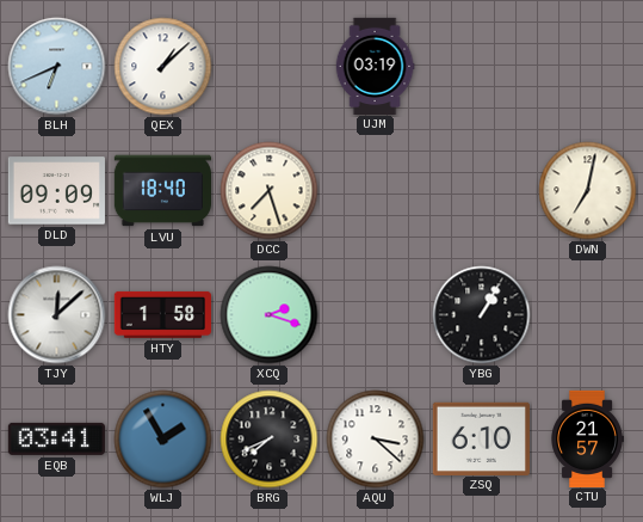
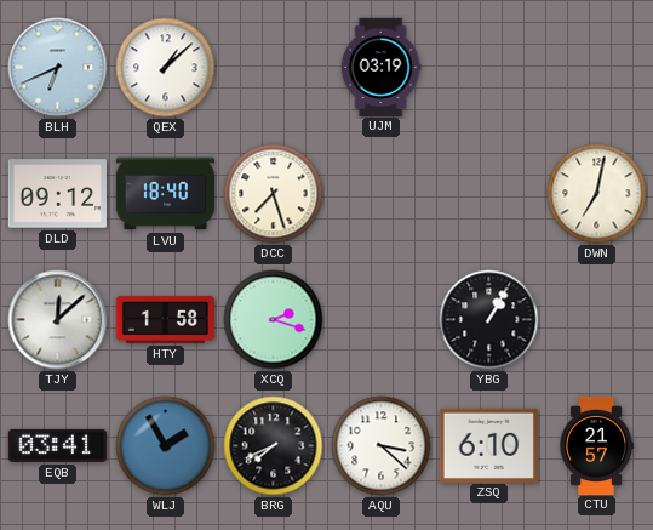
DLD: 09:09 -> 09:12 (57, 194)
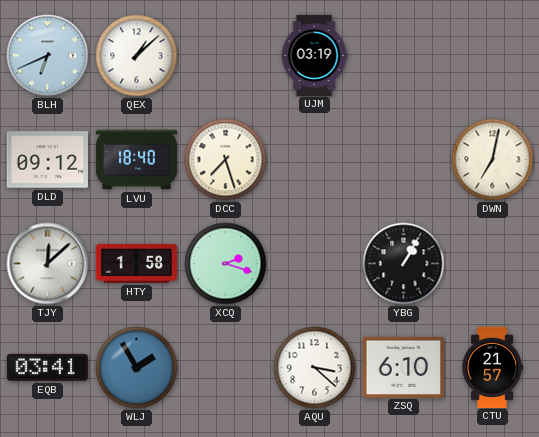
BRG: 7:41 -> none (274, 446)
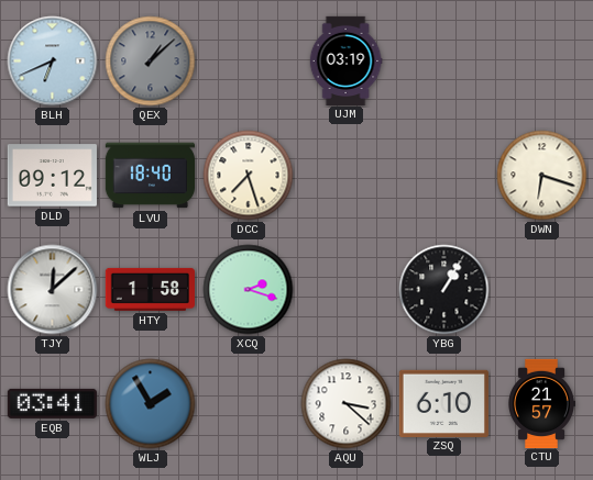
QEX dial: white -> grey (151, 62)
DWN: 7:02 -> 6:18 (542, 176)
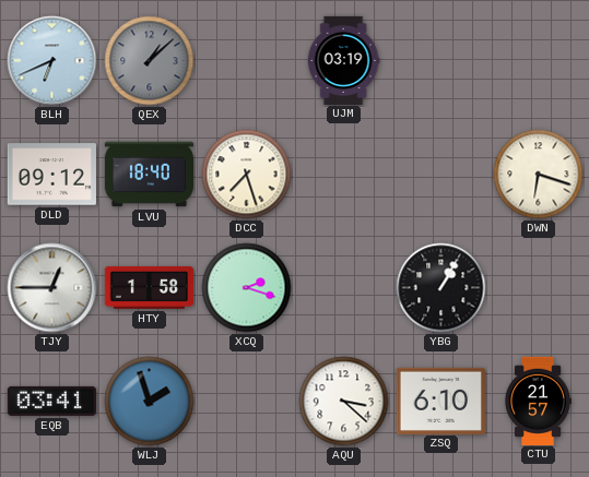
TJY: 12:08 -> 12:45 (52, 288)
WLJ: 1:55 -> 1:57 (150, 402)
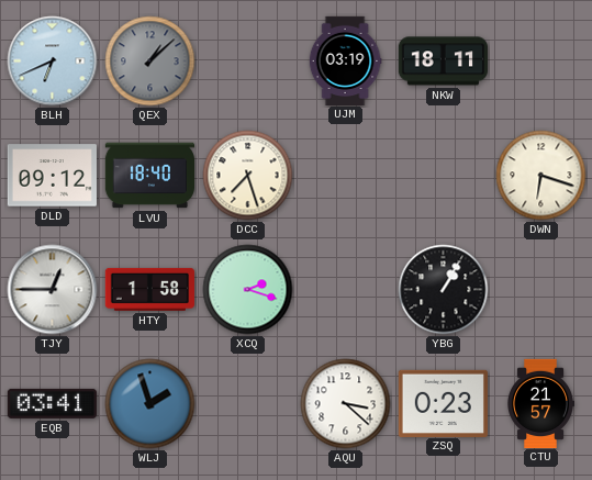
NKW: none -> 18:11 (443, 62)
ZSQ: 6:10 -> 0:23 (443, 403)
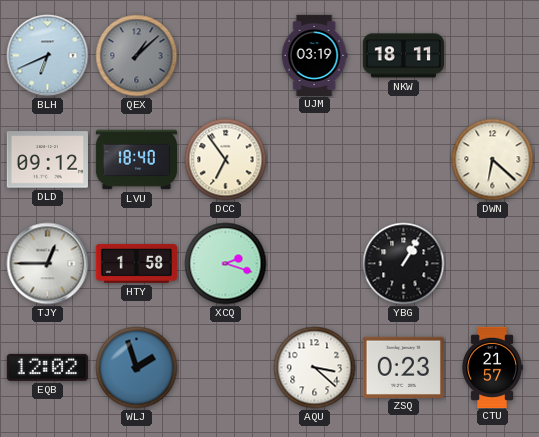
DCC: 7:27 -> 6:54 (226, 160)
DWN: 6:18 -> 6:22 (493, 160)
EQB: 03:41 -> 12:02 (47, 367)
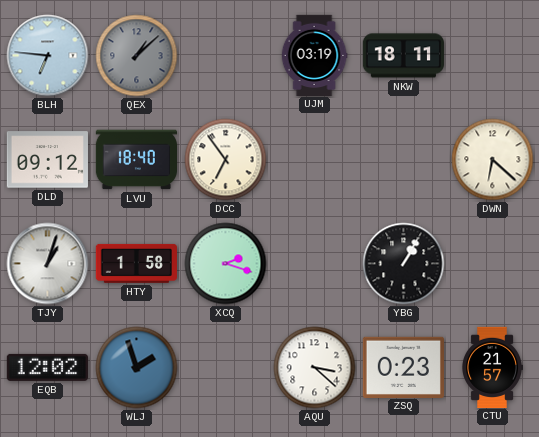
BLH: 6:41 -> 6:46 (48, 56)
TJY: 12:45 -> 1:03 (48, 264)
